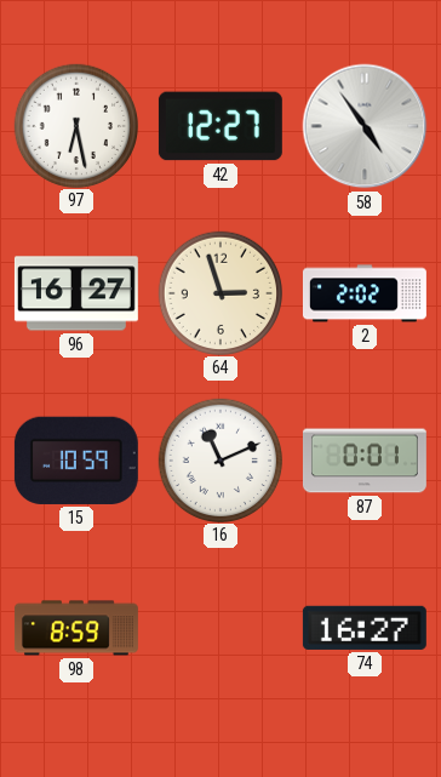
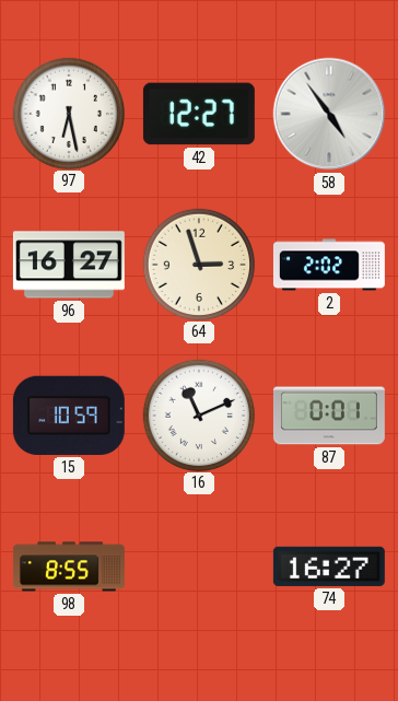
98: 8:59 -> 8:55 (69, 566)
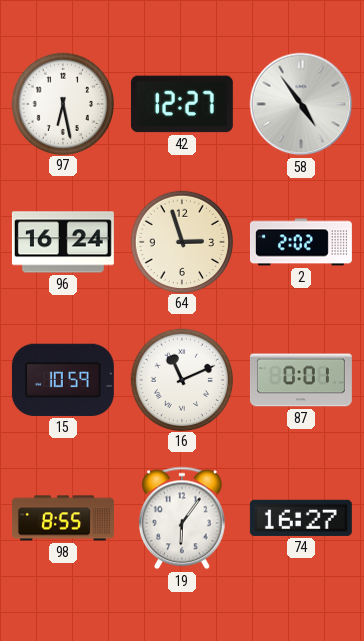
96: 16:27 -> 16:24 (63, 242)
19: none -> 6:06 (182, 518)
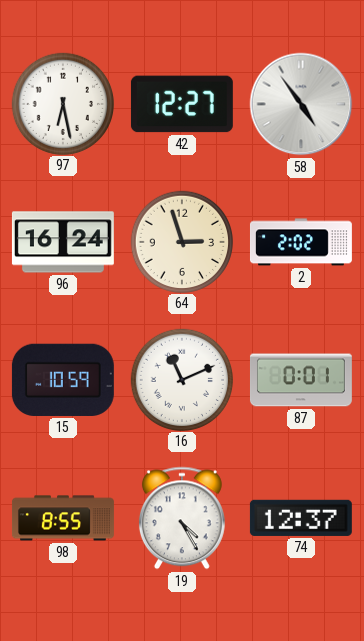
19: 6:06 -> 4:25 (182, 518)
74: 16:27 -> 12:37 (301, 518)
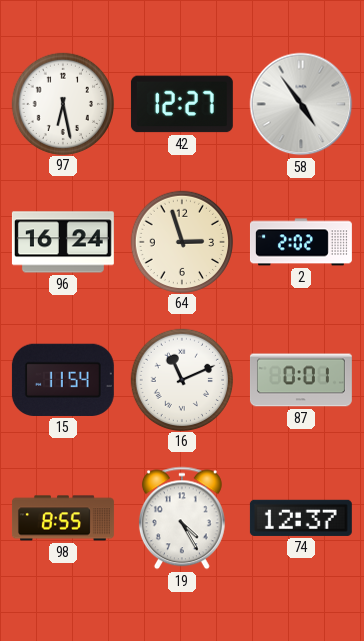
15: 10:59 -> 11:54 (63, 380)
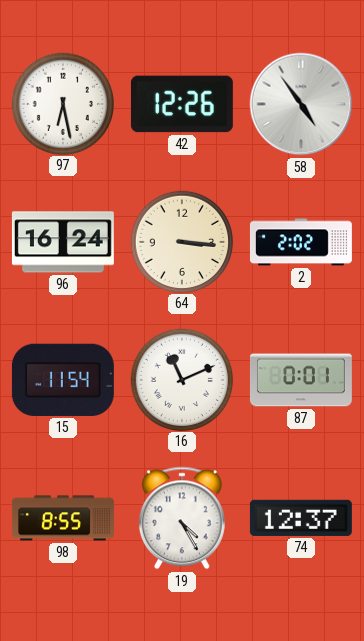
42: 12:27 -> 12:26 (182, 104)
64: 2:57 -> 3:16 (181, 241)
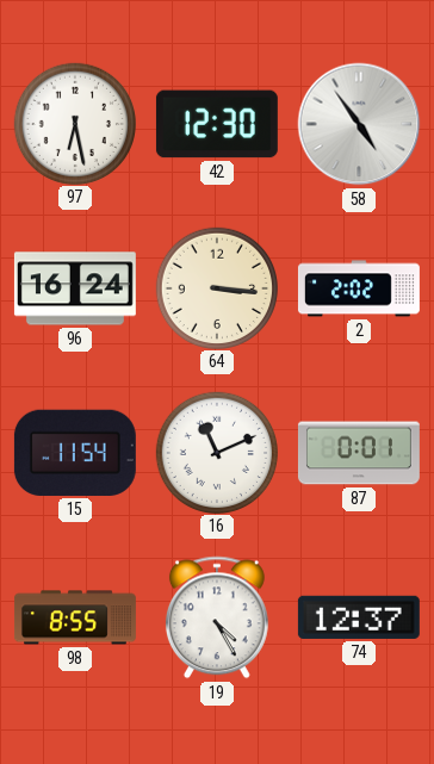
42: 12:26 -> 12:30 (217, 124)
